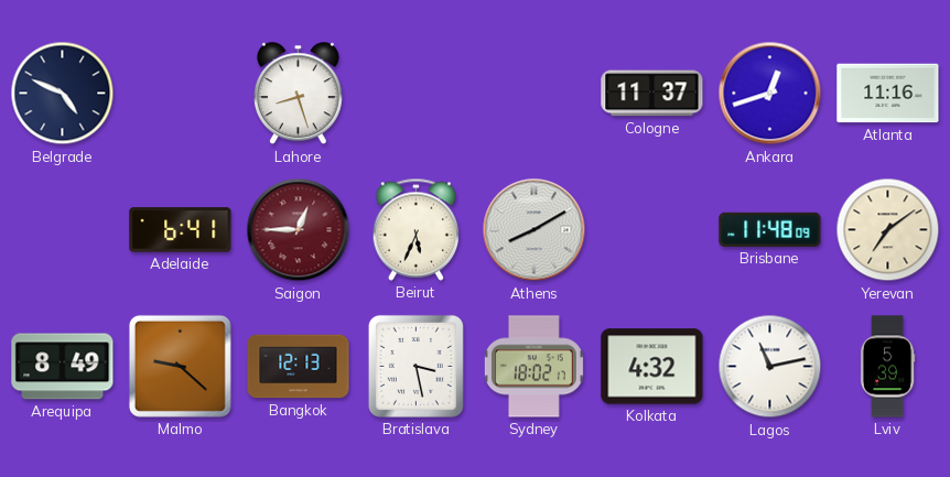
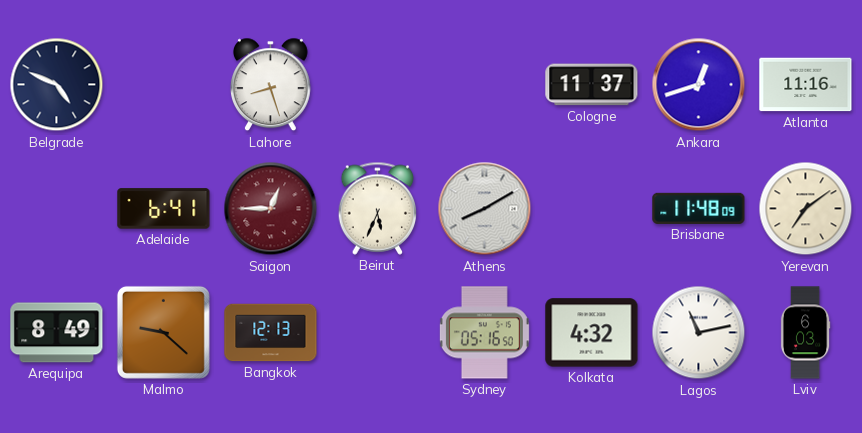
Bratislava: 3:28 -> none (415, 366)
Sydney: 18:02 -> 05:16 (484, 333)
Lviv: 5:39 -> 6:03 (805, 333)
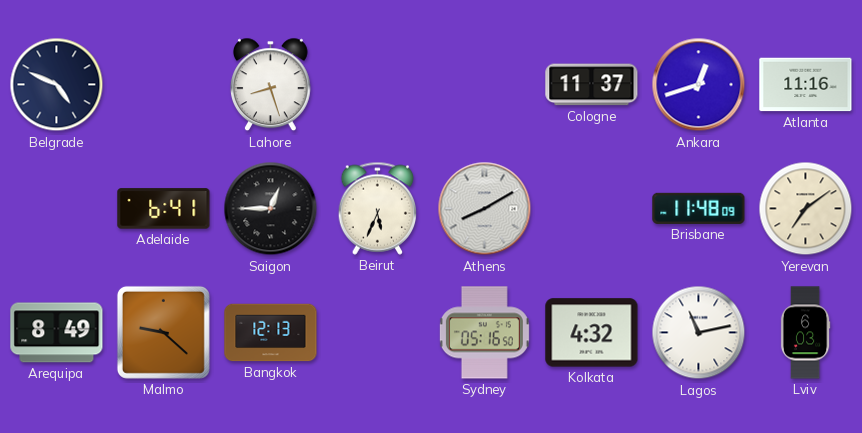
Saigon dial: burgundy -> black (271, 209)
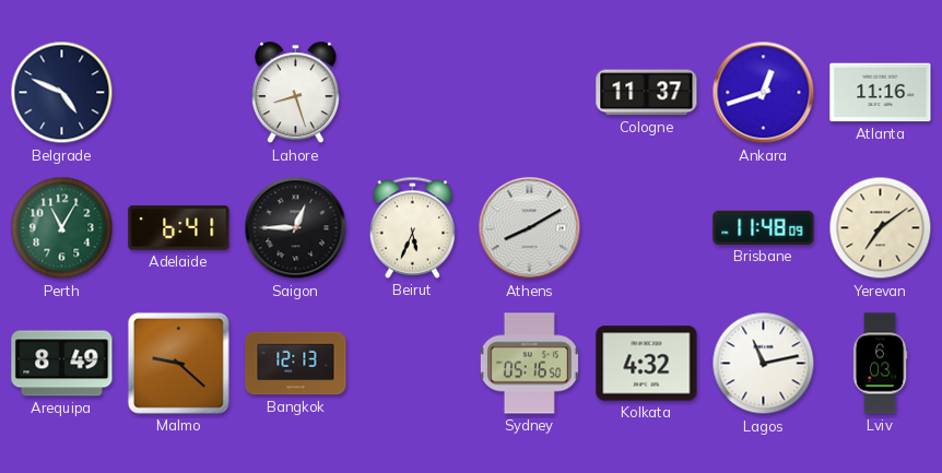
Perth: none -> 11:05 (62, 228)
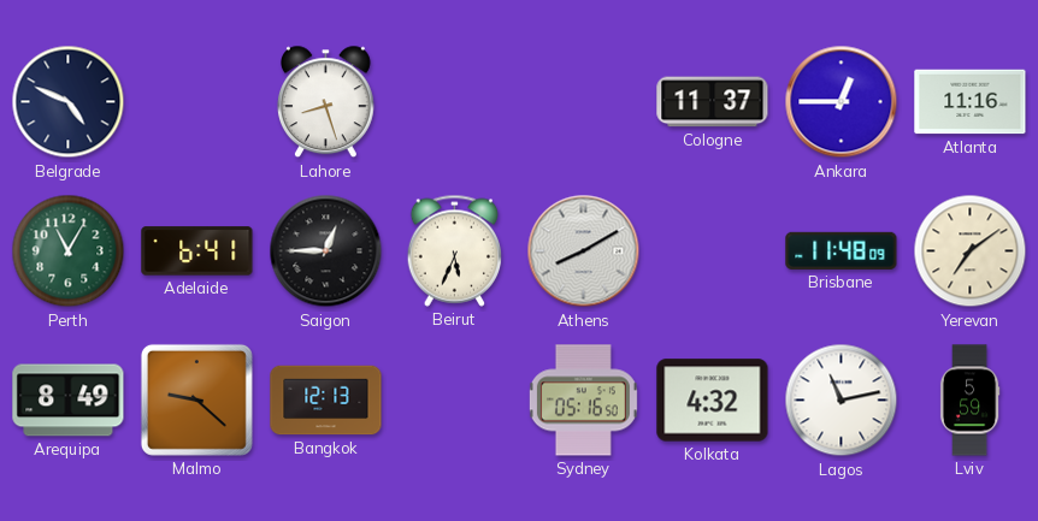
Ankara: 12:42 -> 12:45 (842, 102)
Lviv: 6:03 -> 5:59 (969, 401)
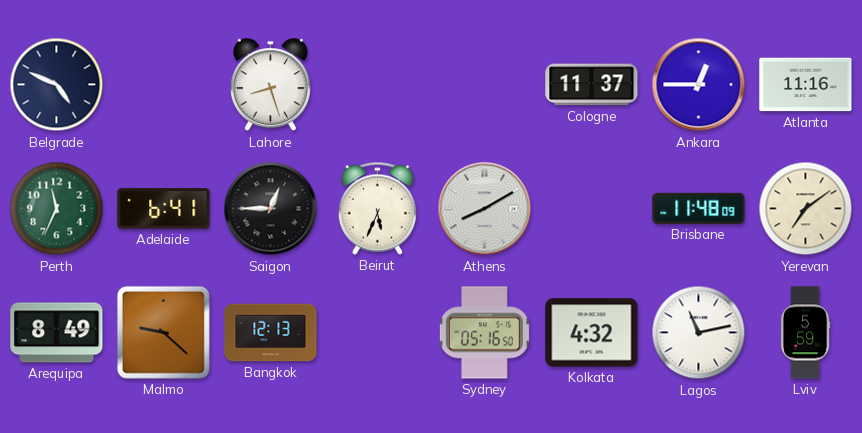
Perth: 11:05 -> 11:34 (57, 209)
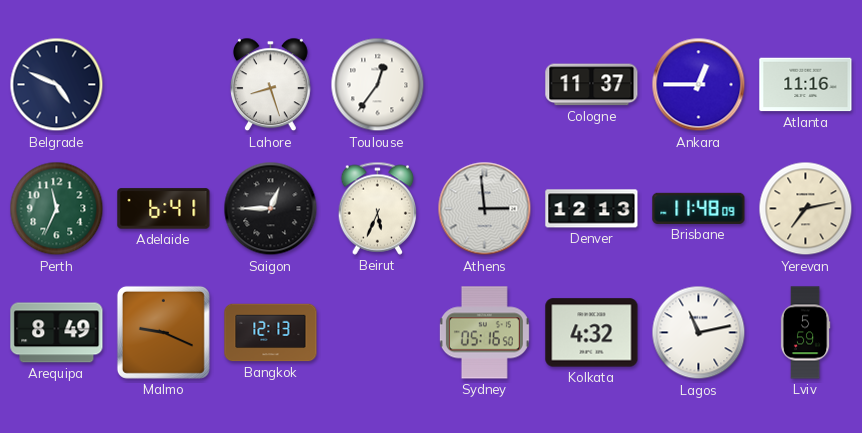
Toulouse: none -> 12:36 (378, 85)
Athens: 8:10 -> 2:59 (485, 209)
Denver: none -> 12:13 (592, 209)
Yerevan: 7:09 -> 7:13 (806, 209)
Malmo: 9:22 -> 9:19 (163, 332)
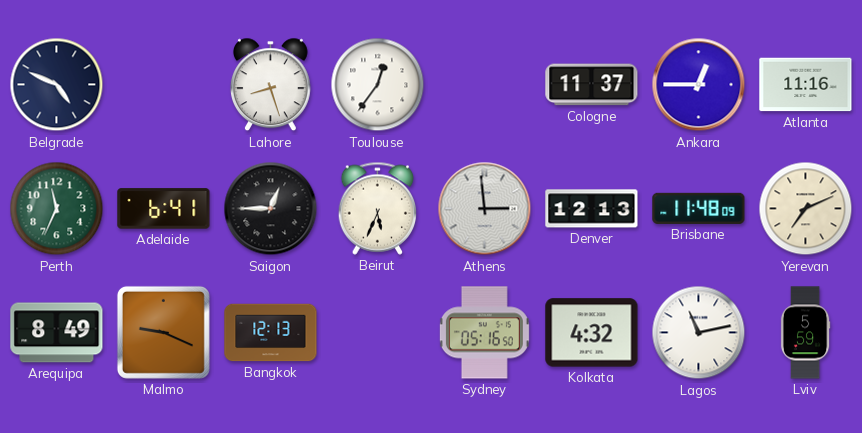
Yerevan: 7:13 -> 7:11 (806, 209)
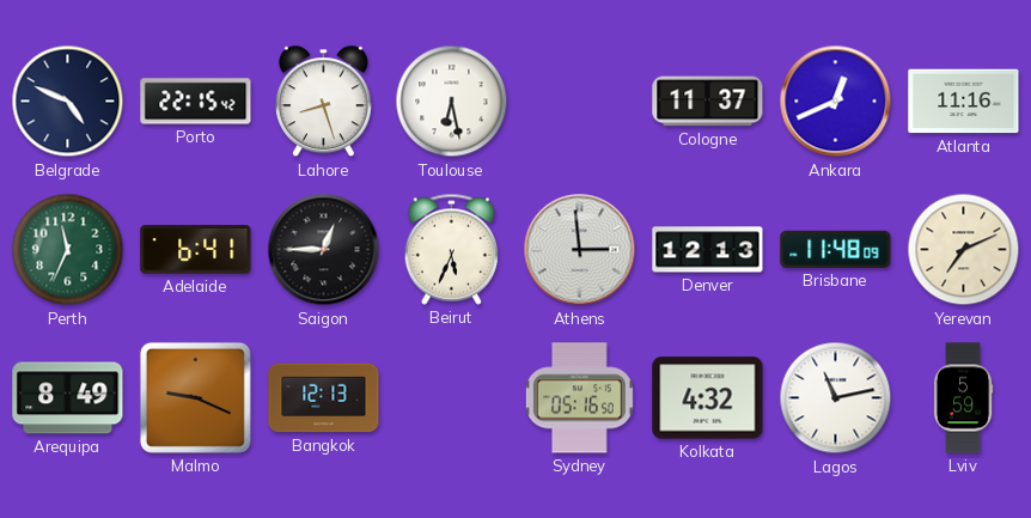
Porto: none -> 22:15 (196, 102)
Toulouse: 12:36 -> 6:28 (452, 102)
Ankara: 12:45 -> 12:41 (836, 102)
